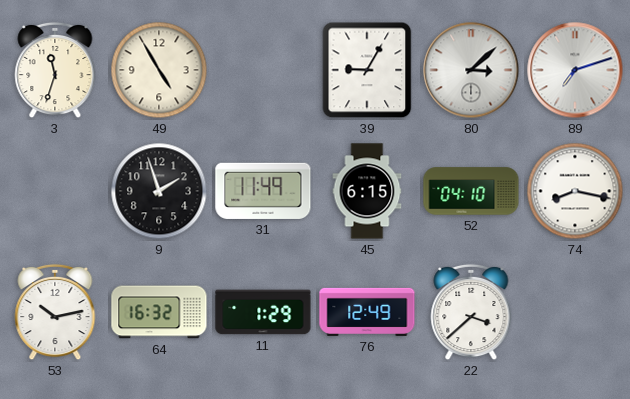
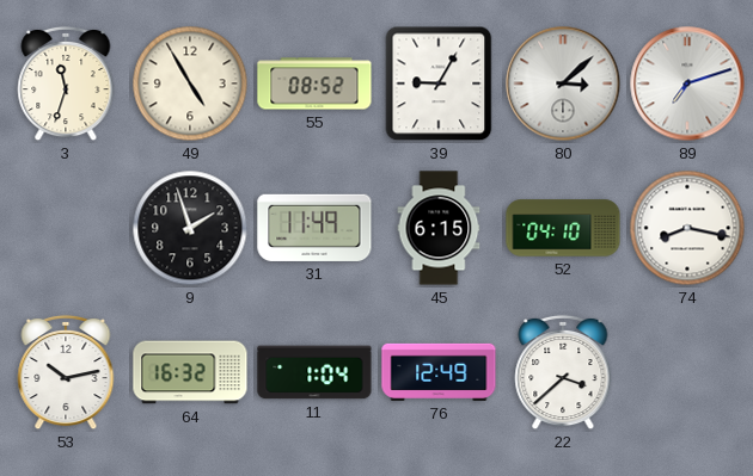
55: none -> 08:52 (314, 84)
11: 1:29 -> 1:04 (314, 372)
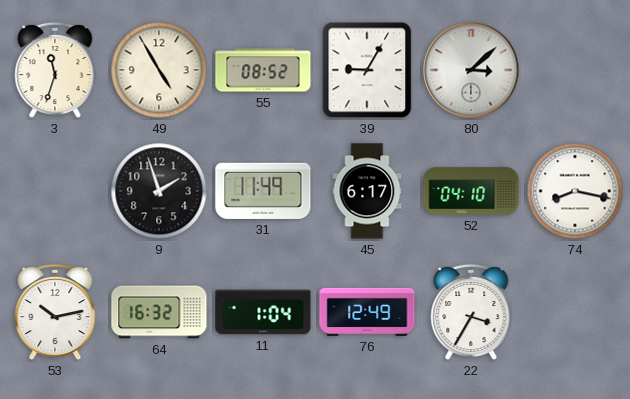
89: 7:12 -> none (687, 84)
45: 6:15 -> 6:17 (367, 191)
22: 3:38 -> 3:35 (471, 312)
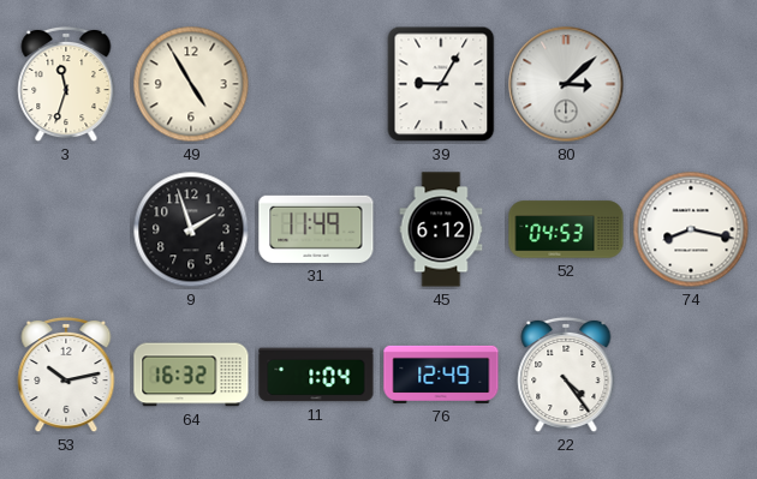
55: 08:52 -> none (263, 70)
45: 6:17 -> 6:12 (441, 229)
52: 04:10 -> 04:53 (566, 229)
22: 3:35 -> 4:24 (566, 375)
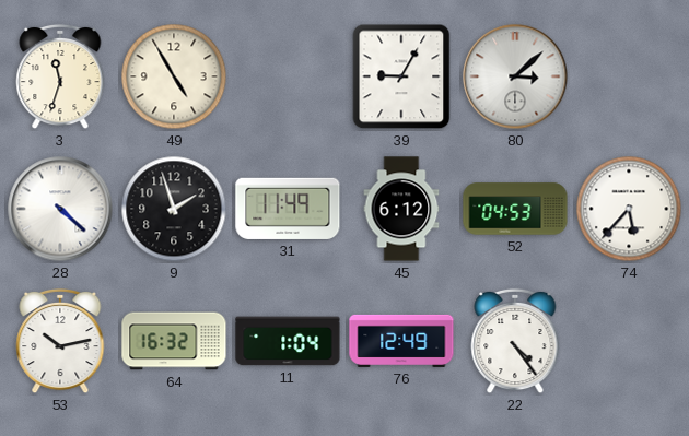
28: none -> 4:22 (60, 209)
74: 8:17 -> 5:37 (629, 209)
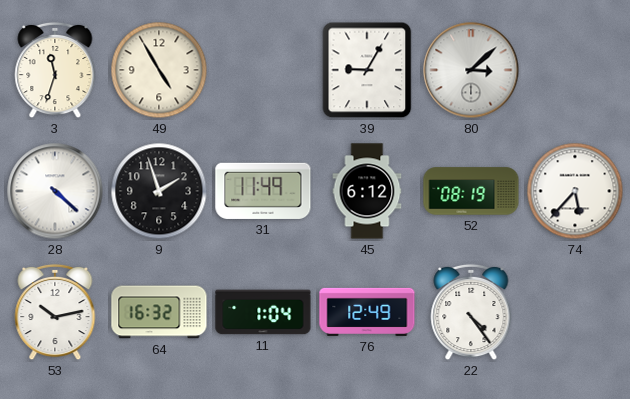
52: 04:53 -> 08:19 (471, 191)
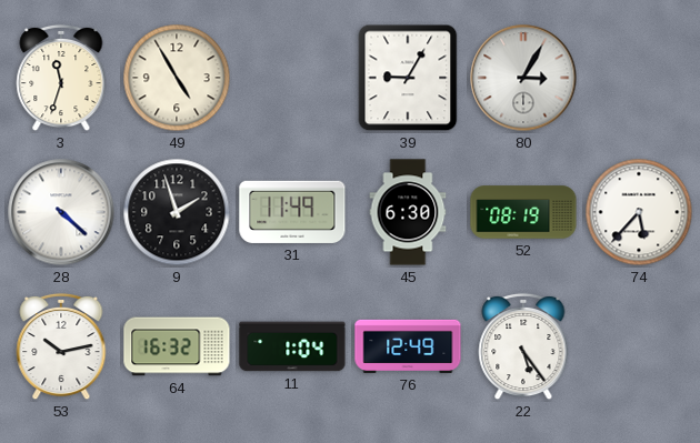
80: 3:08 -> 3:05 (523, 78)
45: 6:12 -> 6:30 (408, 212)
22: 4:24 -> 5:24 (523, 346)
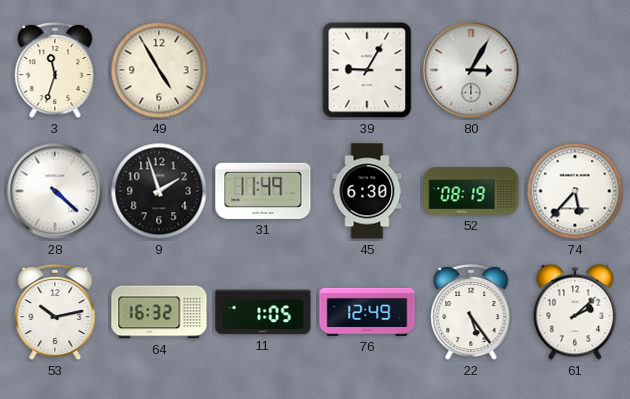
11: 1:04 -> 1:05 (263, 312)
61: none -> 2:08 (575, 312)
